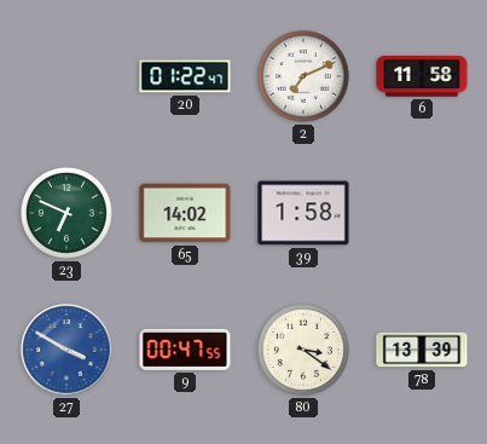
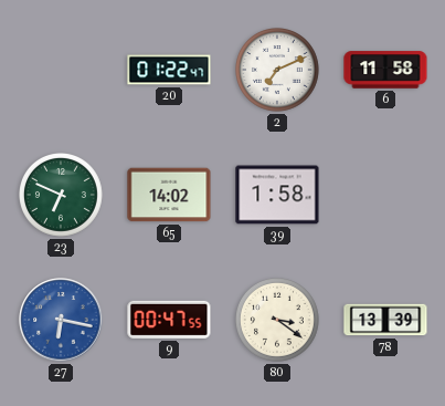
27: 3:50 -> 6:17 (61, 320)
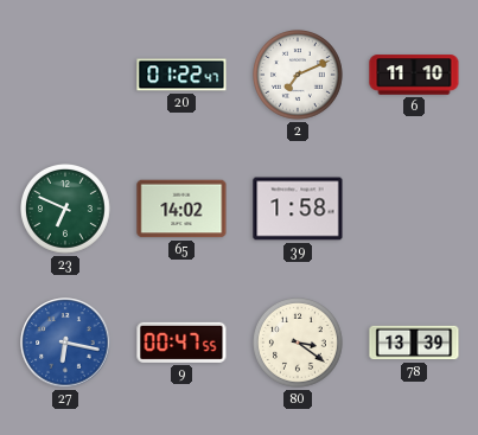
6: 11:58 -> 11:10 (414, 75)
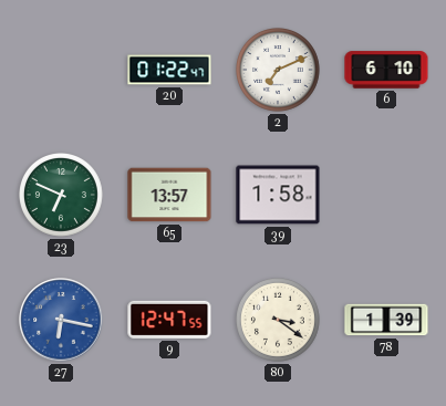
6: 11:10 -> 6:10 (386, 70)
65: 14:02 -> 13:57 (169, 195)
9: 00:47 -> 12:47 (169, 320)
78: 13:39 -> 1:39 (386, 320)
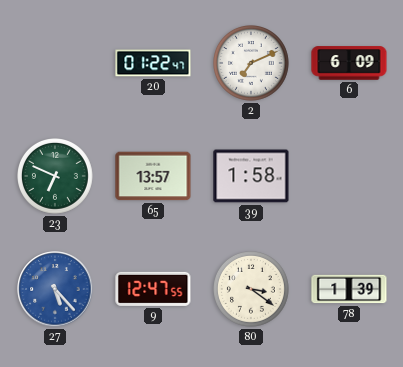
6: 6:10 -> 6:09 (349, 63)
27: 6:17 -> 5:23 (55, 289)
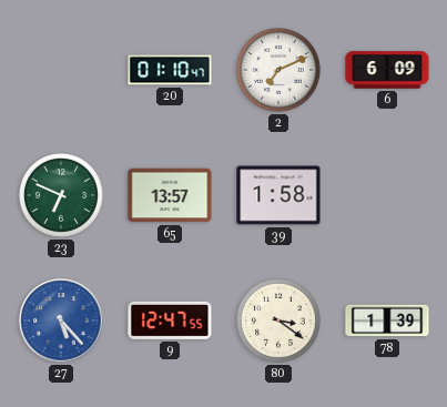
20: 01:22 -> 01:10 (170, 70)
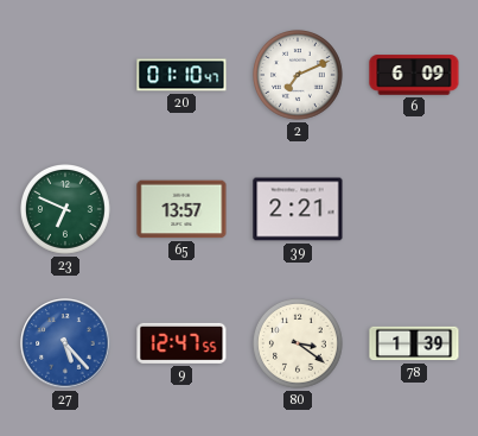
39: 1:58 -> 2:21 (298, 209)
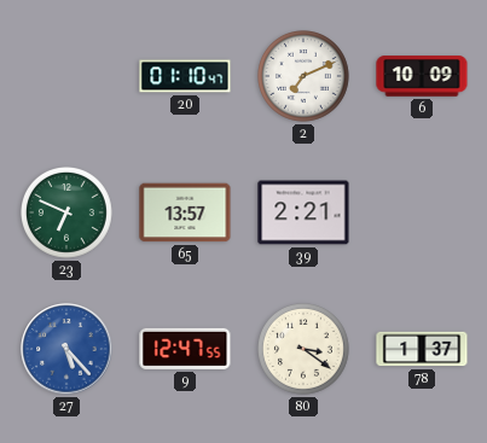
6: 6:09 -> 10:09 (422, 76)
78: 1:39 -> 1:37 (422, 349)
